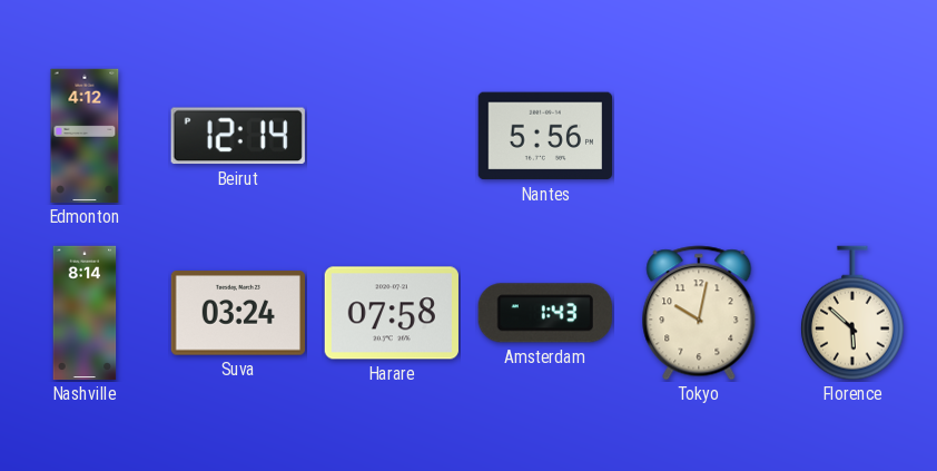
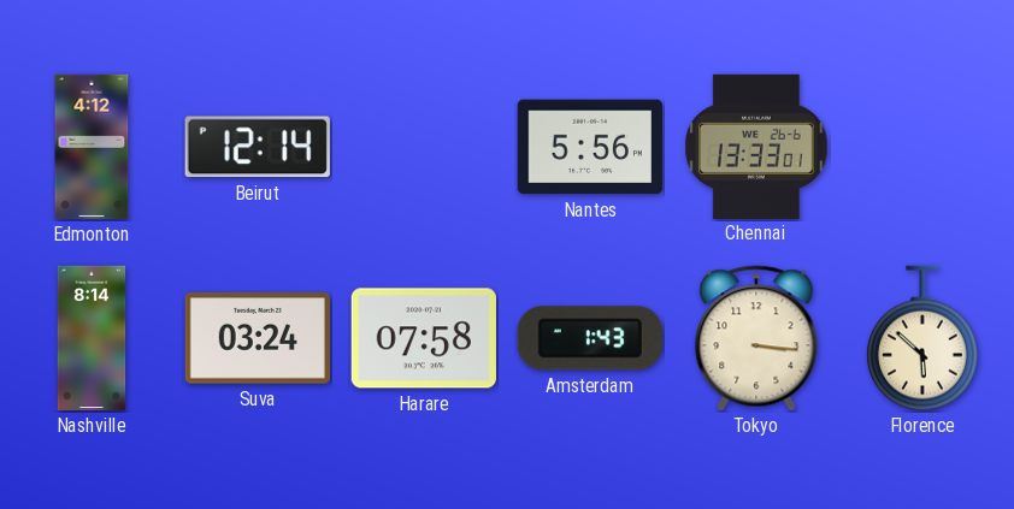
Chennai: none -> 13:33 (756, 146)
Tokyo: 10:02 -> 3:16 (756, 338)
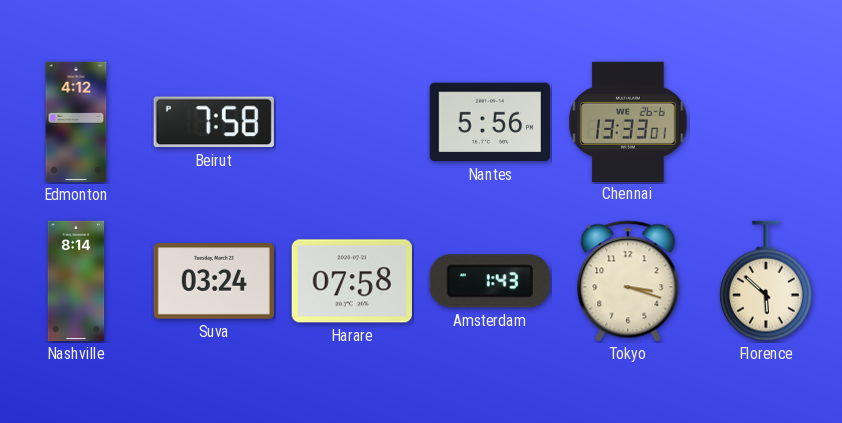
Beirut: 12:14 -> 7:58 (214, 122)
Tokyo: 3:16 -> 3:18 (628, 281)
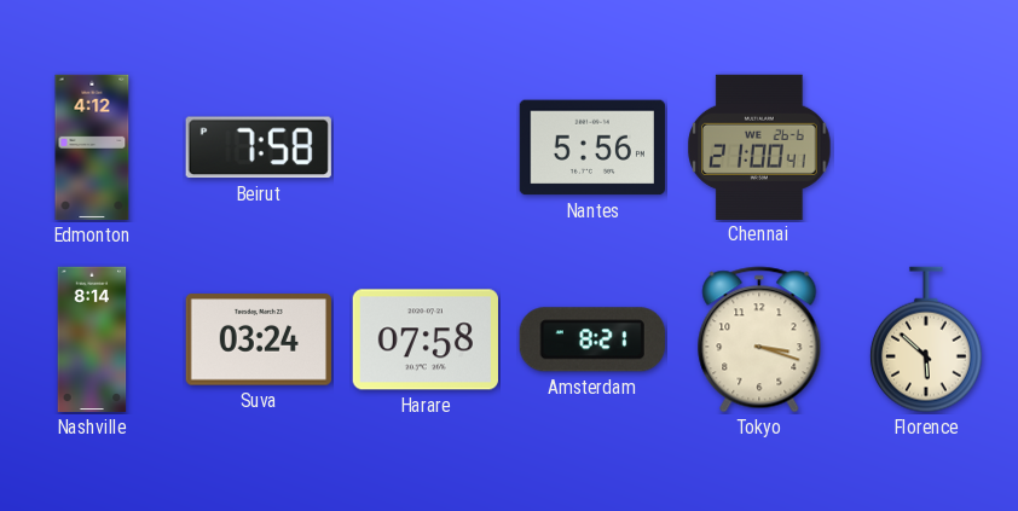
Chennai: 13:33 -> 21:00 (759, 146)
Amsterdam: 1:43 -> 8:21 (592, 339)
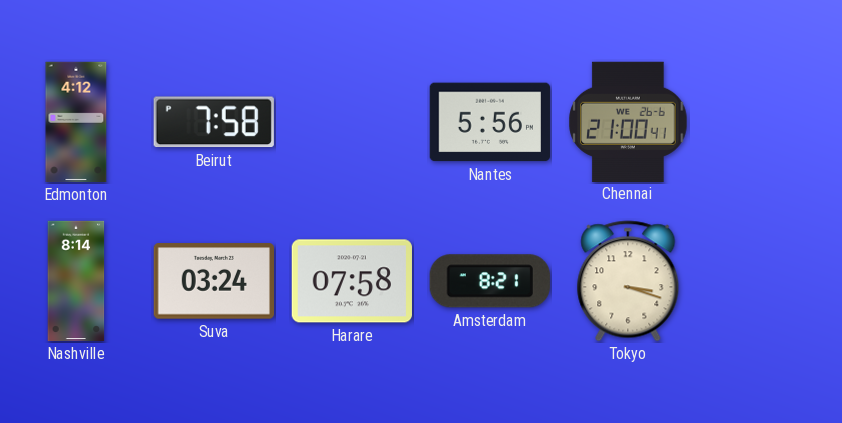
Florence: 5:52 -> none (926, 339)
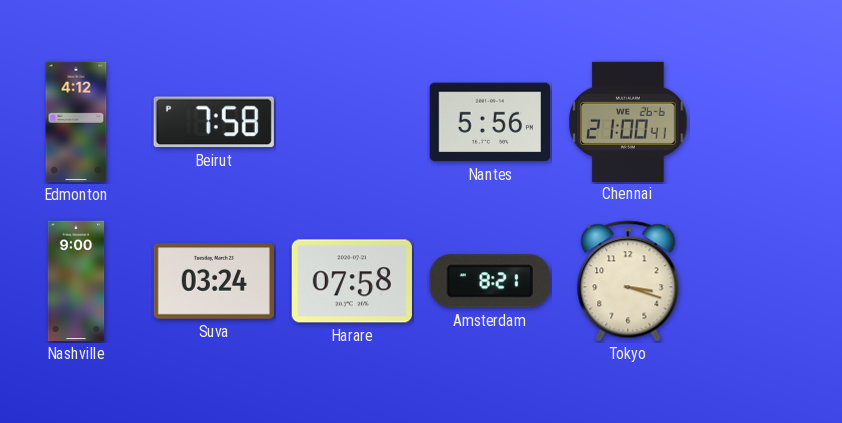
Nashville: 8:14 -> 9:00 (76, 281)
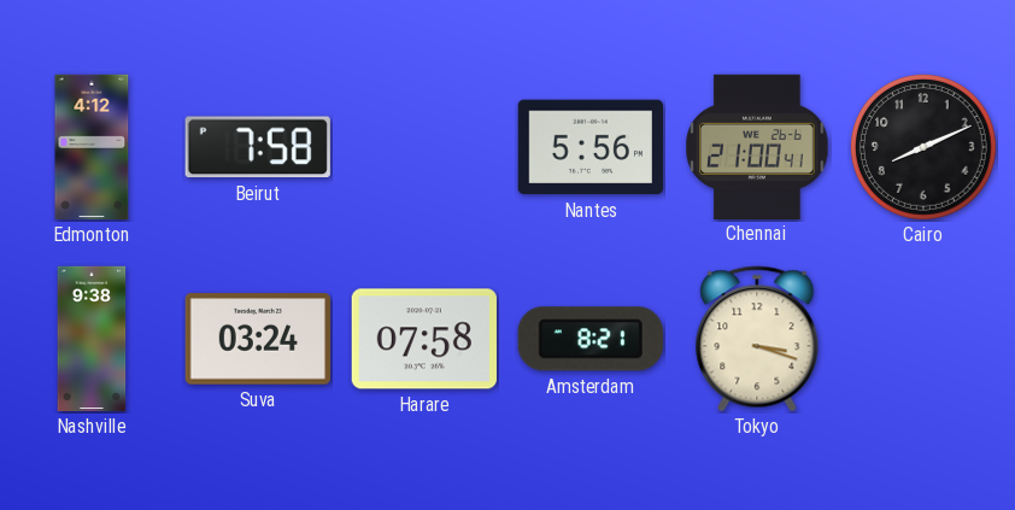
Cairo: none -> 8:11 (925, 148)
Nashville: 9:00 -> 9:38 (92, 339)
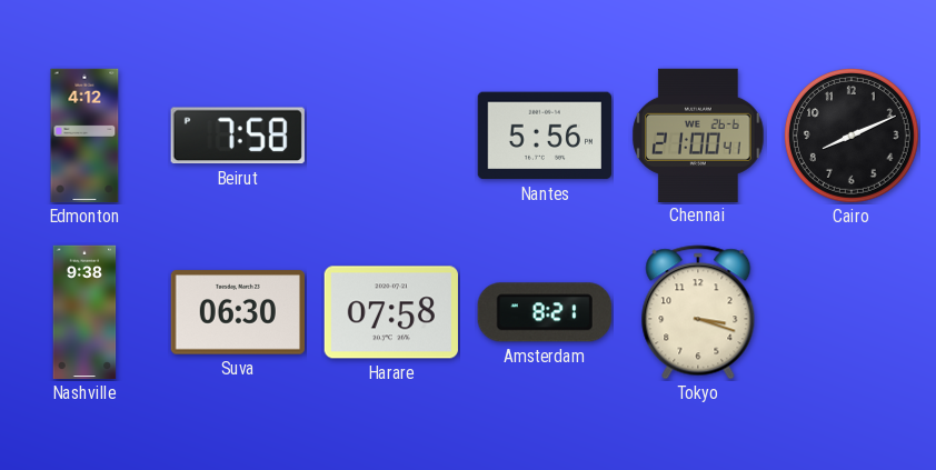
Suva: 03:24 -> 06:30 (237, 312)
